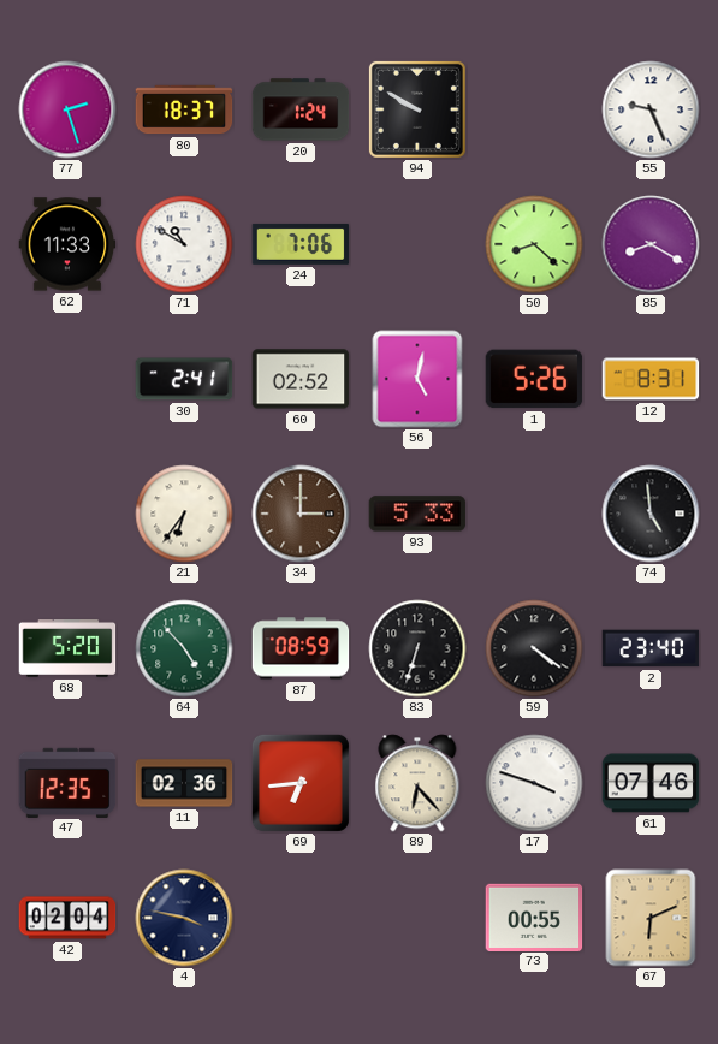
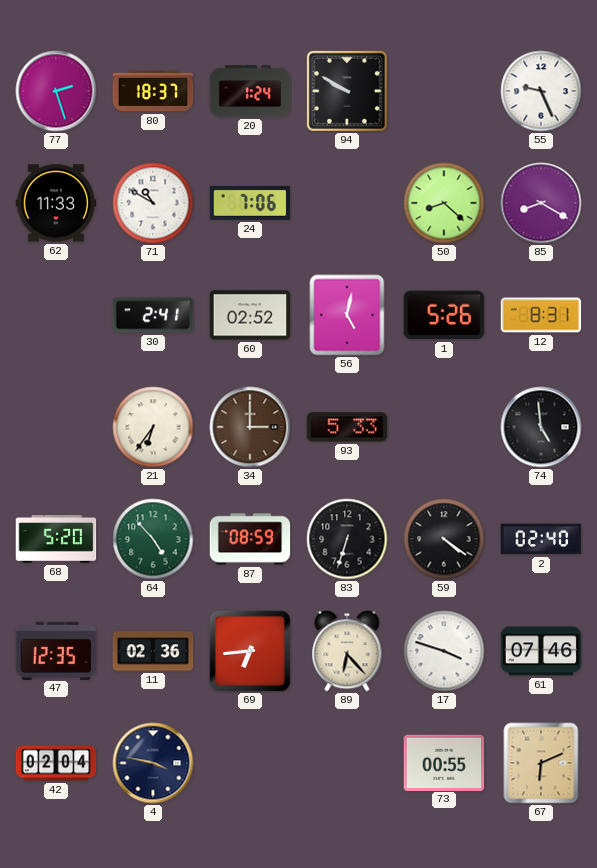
2: 23:40 -> 02:40 (541, 539)
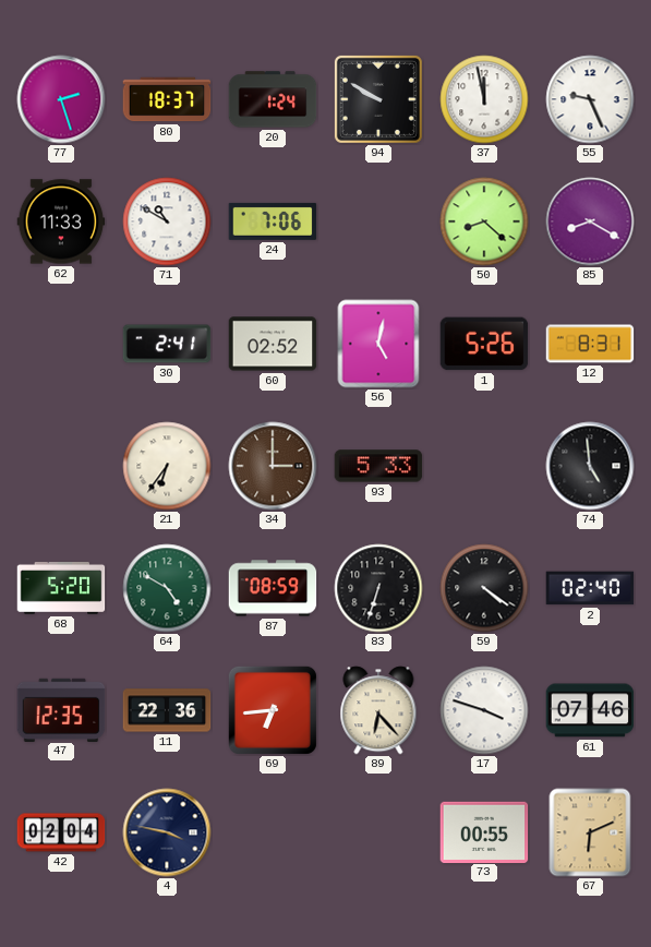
37: none -> 11:58 (484, 99)
64: 4:53 -> 4:50 (167, 588)
11: 02:36 -> 22:36 (167, 710)
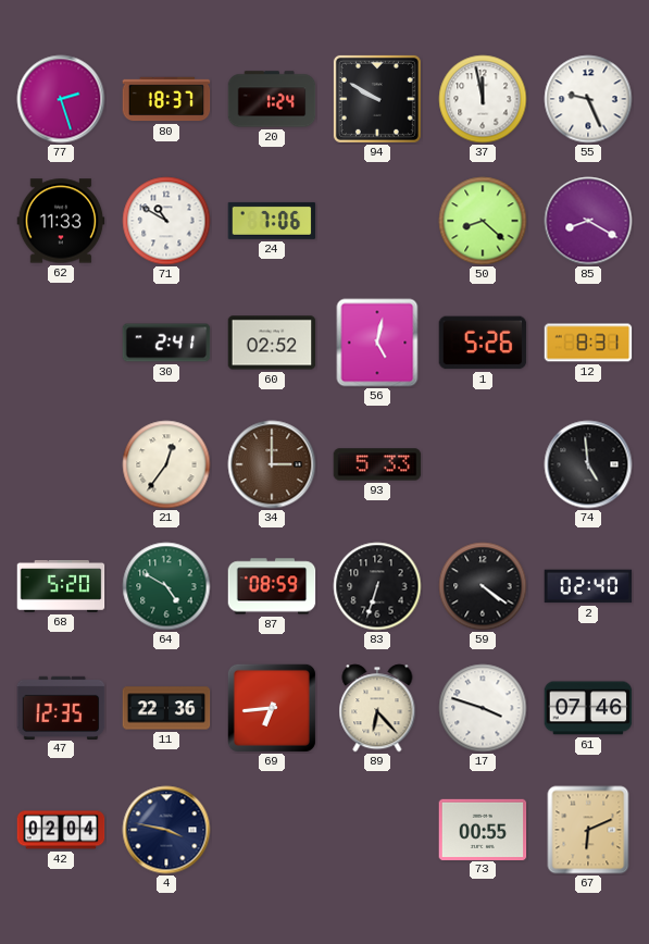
21: 6:36 -> 12:36 (166, 464)
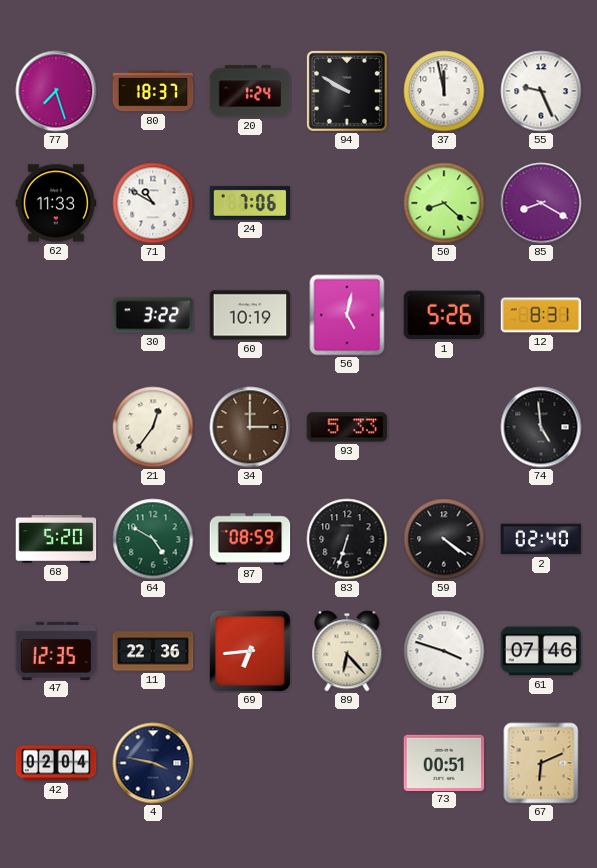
77: 2:27 -> 7:27 (56, 91)
30: 2:41 -> 3:22 (153, 315)
60: 02:52 -> 10:19 (250, 315)
73: 00:55 -> 00:51 (444, 762)
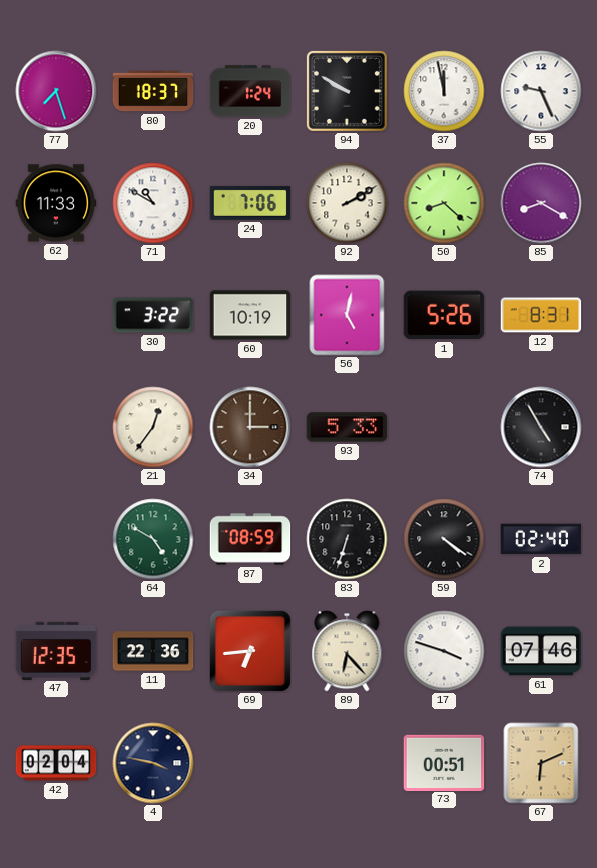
92: none -> 2:10 (347, 203)
74: 4:59 -> 4:55 (541, 427)
68: 5:20 -> none (56, 540)
